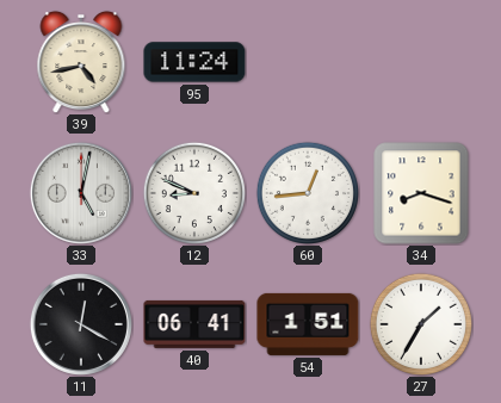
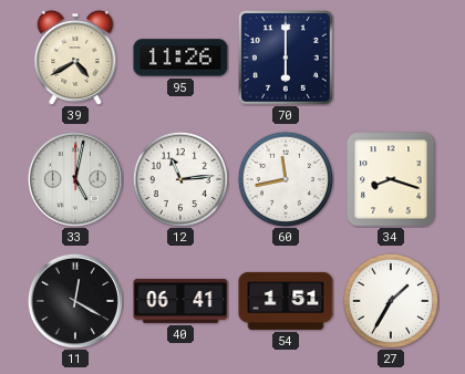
39: 4:43 -> 4:40 (75, 58)
95: 11:24 -> 11:26 (180, 58)
70: none -> 6:00 (286, 58)
12: 8:49 -> 11:14 (179, 178)
60: 12:44 -> 11:43 (285, 178)
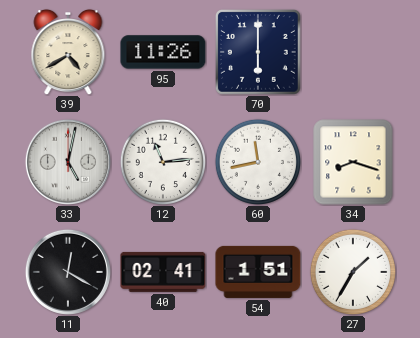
40: 06:41 -> 02:41 (163, 272)
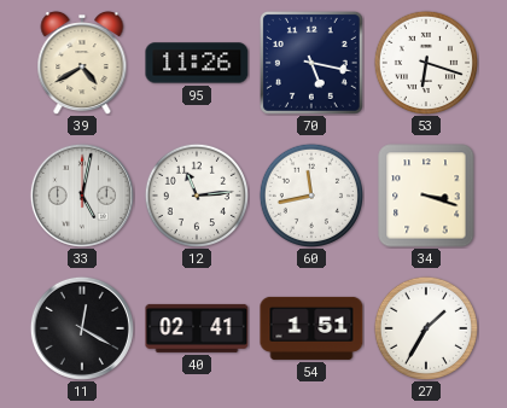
70: 6:00 -> 5:17 (311, 63)
53: none -> 6:18 (425, 62)
34: 8:18 -> 3:18 (426, 196)
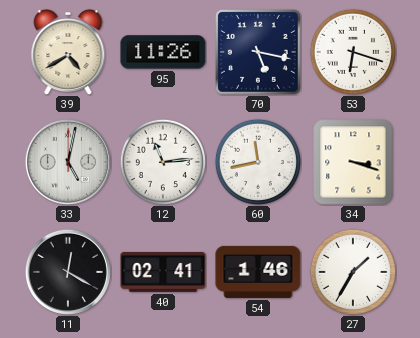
54: 1:51 -> 1:46 (258, 272)
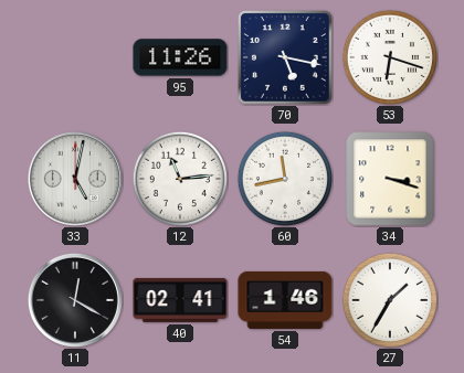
39: 4:40 -> none (68, 52)
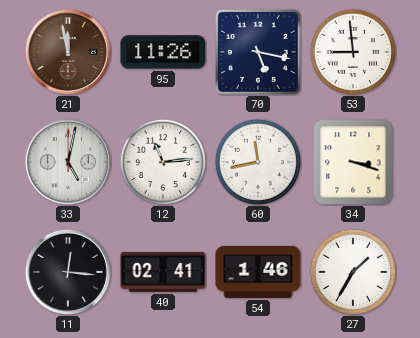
21: none -> 11:58 (68, 52)
53: 6:18 -> 8:59 (352, 51)
11: 12:20 -> 12:16 (68, 272)
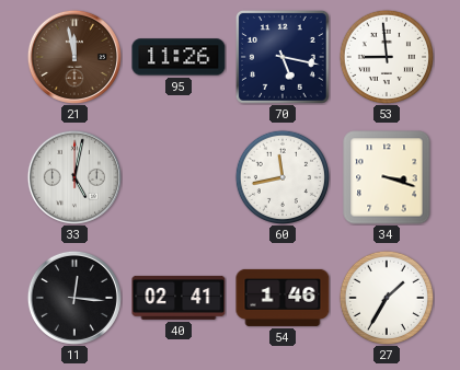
12: 11:14 -> none (162, 161)
